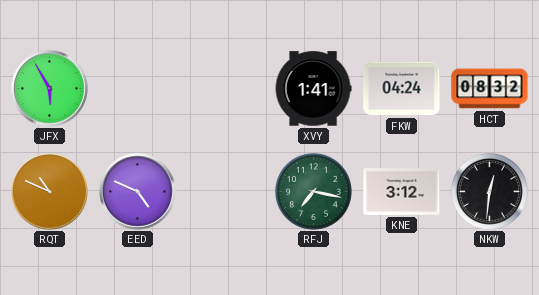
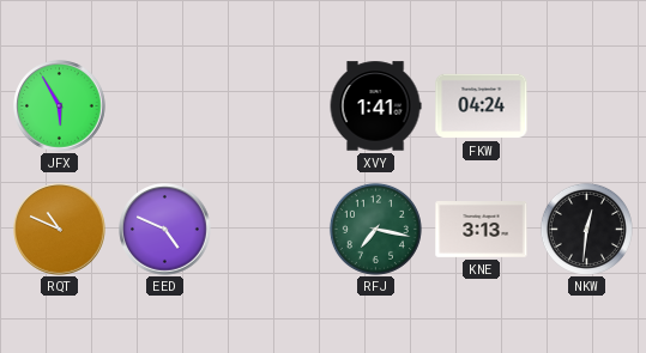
HCT: 08:32 -> none (490, 89)
KNE: 3:12 -> 3:13 (482, 230)
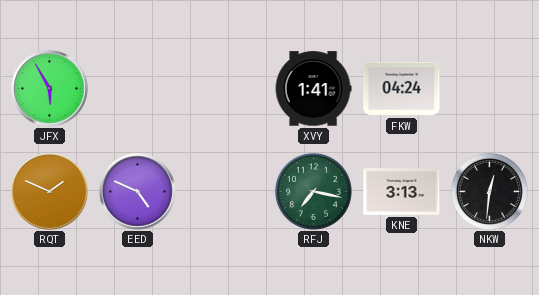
RQT: 10:49 -> 1:49 (50, 192)
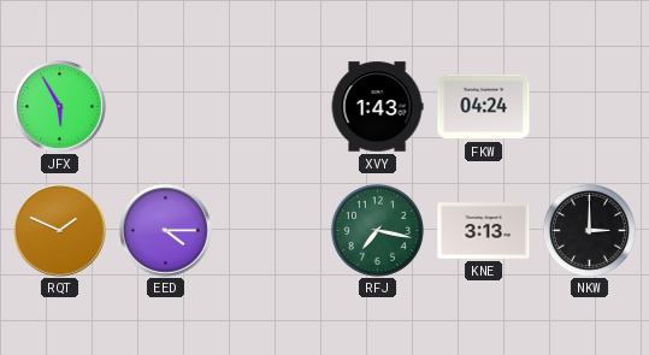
XVY: 1:41 -> 1:43 (377, 107)
EED: 4:49 -> 4:15 (166, 231)
NKW: 12:31 -> 3:00 (589, 230)
